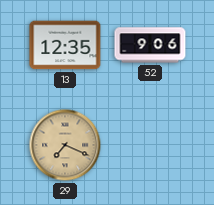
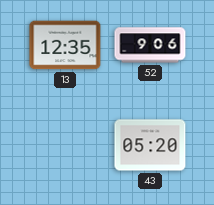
29: 7:19 -> none (65, 145)
43: none -> 05:20 (150, 145)
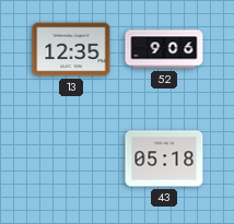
43: 05:20 -> 05:18 (164, 158)
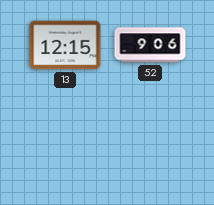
13: 12:35 -> 12:15 (65, 45)
43: 05:18 -> none (164, 158)
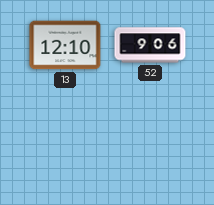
13: 12:15 -> 12:10 (65, 45)
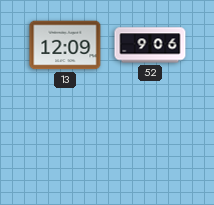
13: 12:10 -> 12:09 (65, 45)
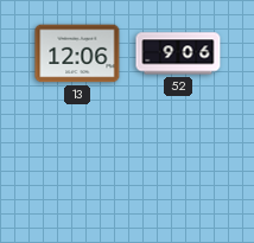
13: 12:09 -> 12:06 (77, 53)
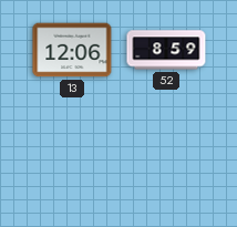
52: 9:06 -> 8:59 (166, 50)
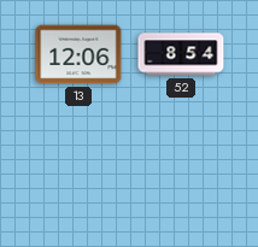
52: 8:59 -> 8:54 (181, 54)
